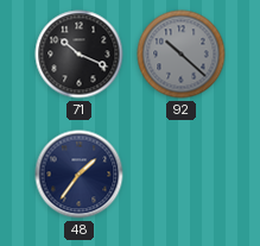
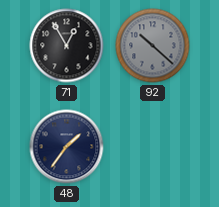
71: 10:19 -> 12:55 (67, 46)
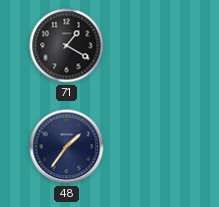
71: 12:55 -> 1:20 (67, 46)
92: 10:22 -> none (153, 46)
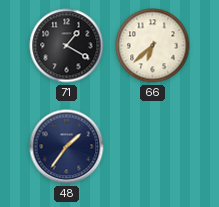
66: none -> 6:38 (153, 46)
